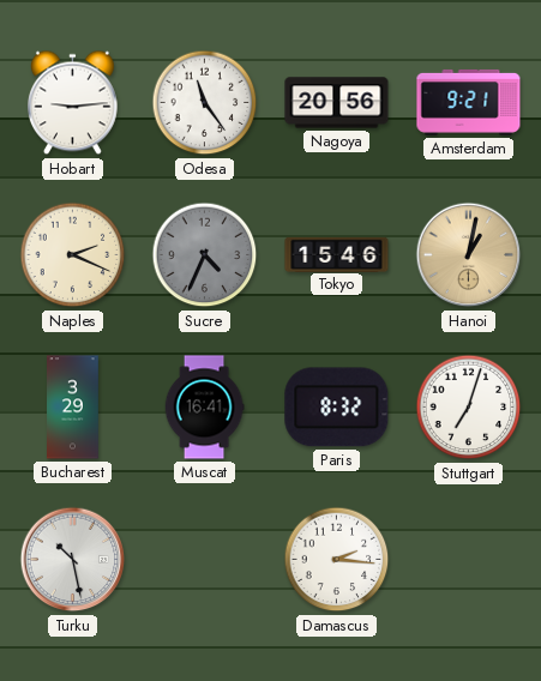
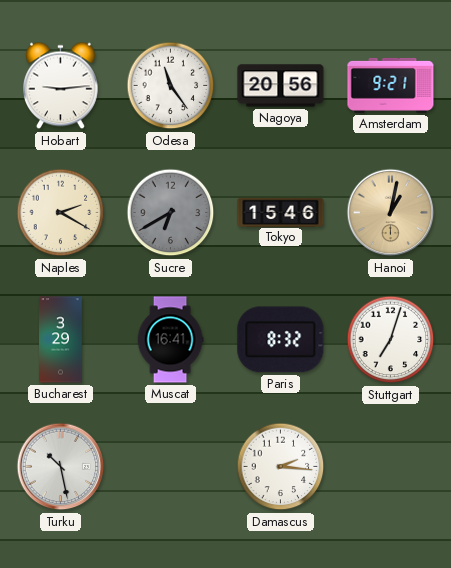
Naples: 2:19 -> 2:20 (61, 213)
Sucre: 4:34 -> 6:40 (171, 213)
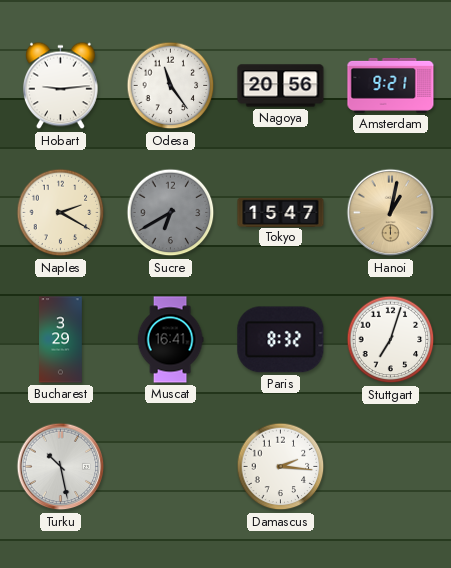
Tokyo: 15:46 -> 15:47 (281, 212)
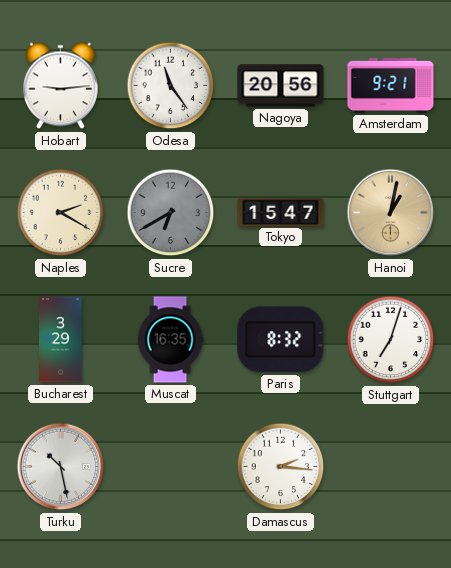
Muscat: 16:41 -> 16:35 (170, 340)
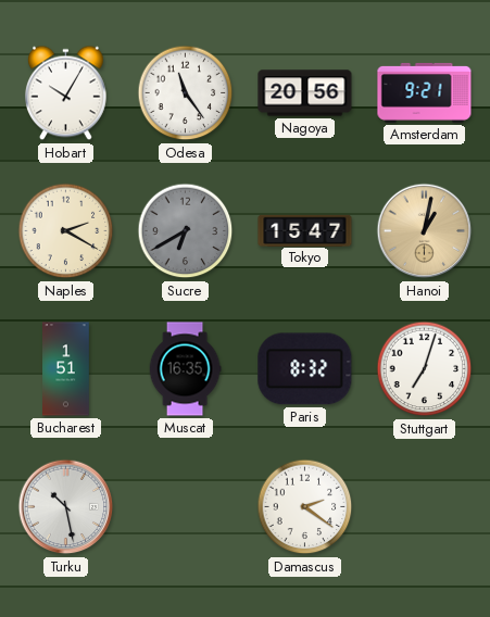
Hobart: 9:14 -> 10:05 (66, 93)
Bucharest: 3:29 -> 1:51 (66, 369)
Damascus: 2:16 -> 2:21 (305, 507)
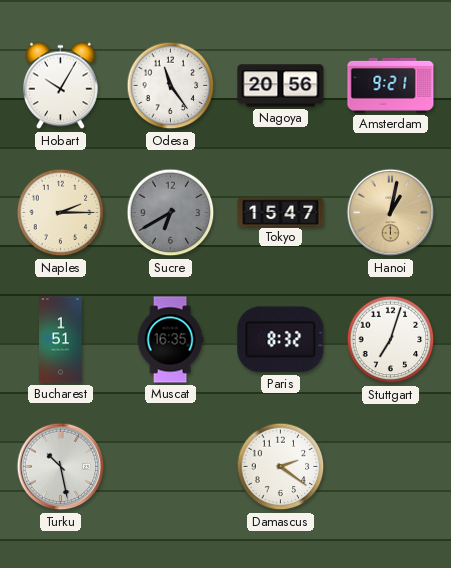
Naples: 2:20 -> 2:15 (61, 213)
